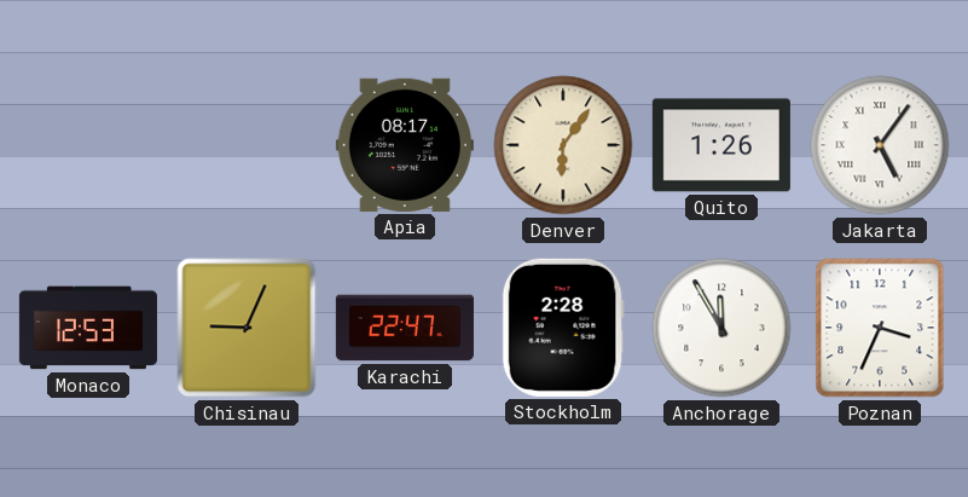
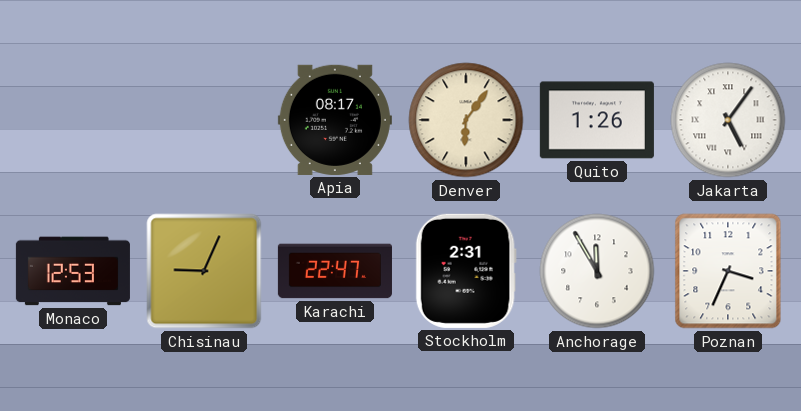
Stockholm: 2:28 -> 2:31 (466, 271)
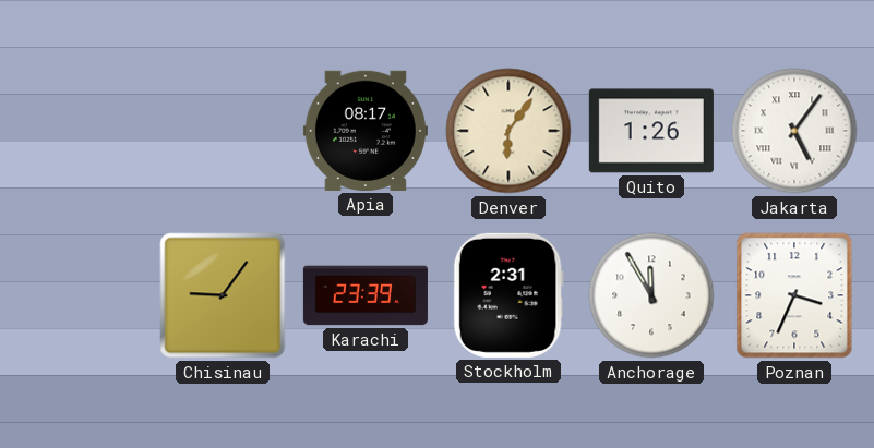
Monaco: 12:53 -> none (73, 271)
Chisinau: 9:04 -> 9:06 (223, 295)
Karachi: 22:47 -> 23:39 (366, 295)
